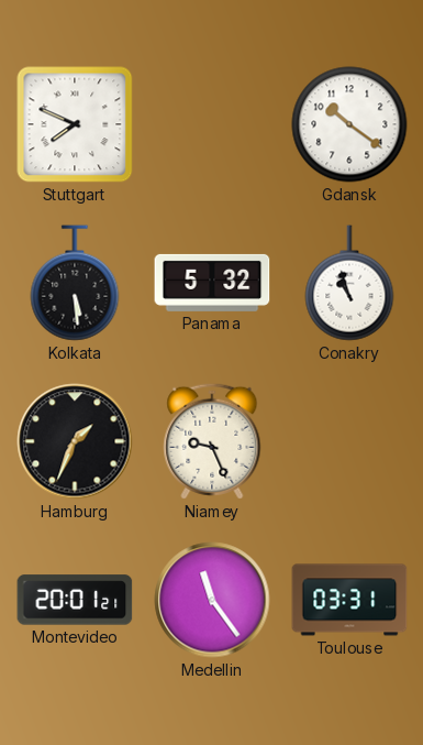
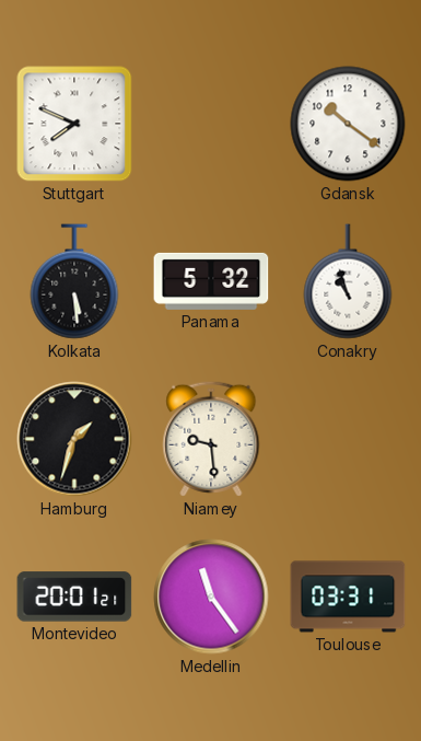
Hamburg: 1:34 -> 1:33 (74, 439)
Niamey: 9:26 -> 9:29 (211, 439)
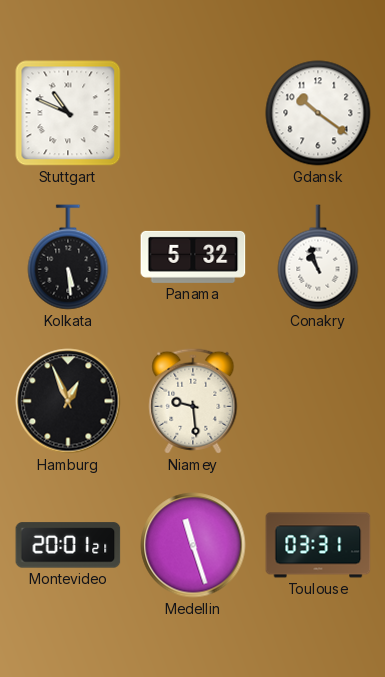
Stuttgart: 7:49 -> 10:49 (68, 113)
Hamburg: 1:33 -> 12:56 (68, 401)
Medellin: 11:24 -> 11:27 (193, 545)
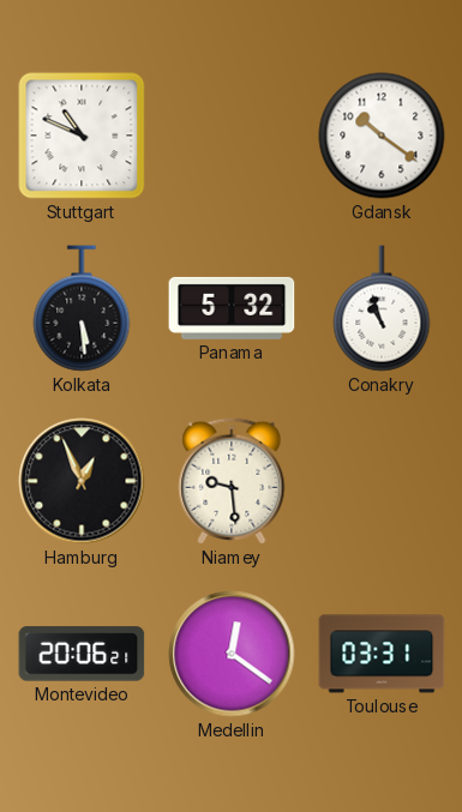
Montevideo: 20:01 -> 20:06 (82, 654)
Medellin: 11:27 -> 12:21 (232, 654)
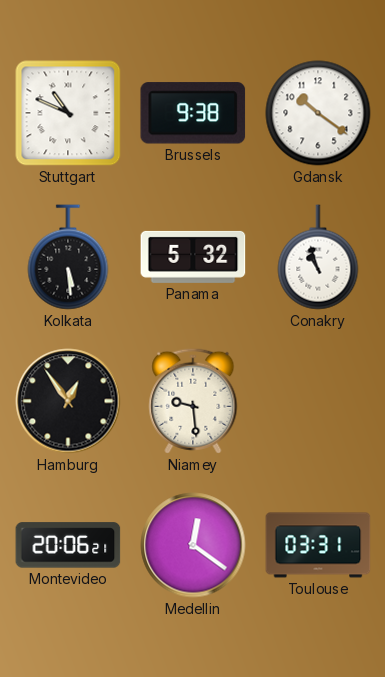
Brussels: none -> 9:38 (193, 113)
Hamburg: 12:56 -> 12:54 (68, 401)
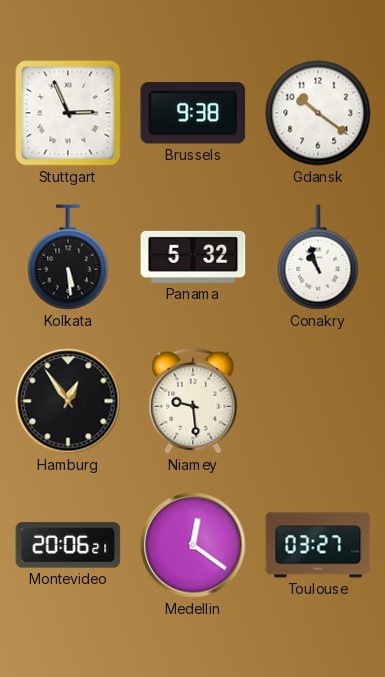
Stuttgart: 10:49 -> 2:56 (68, 113)
Toulouse: 03:31 -> 03:27 (318, 545)
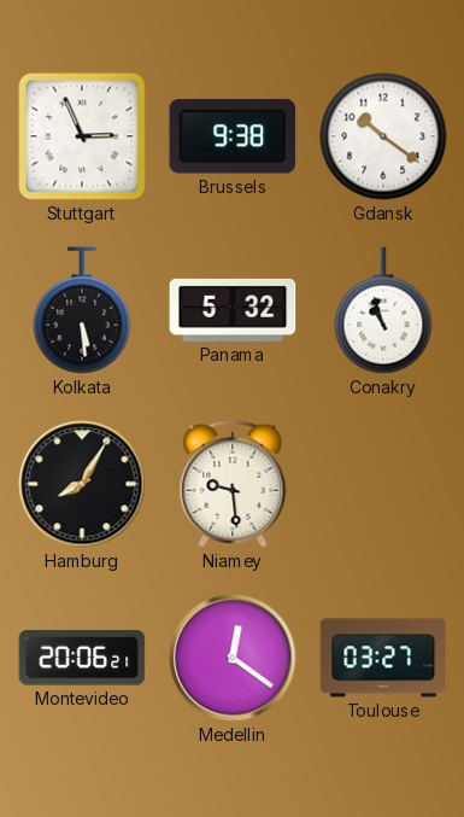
Hamburg: 12:54 -> 8:05 (82, 484)
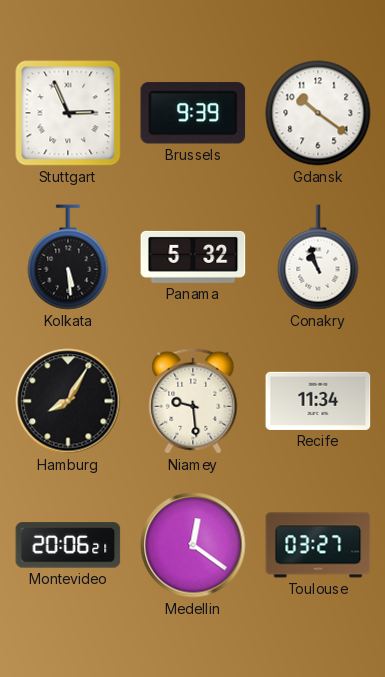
Brussels: 9:38 -> 9:39 (193, 113)
Recife: none -> 11:34 (318, 401)
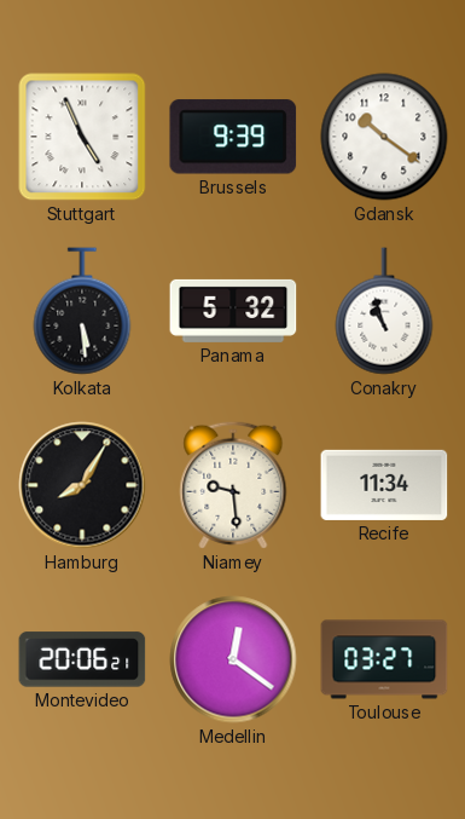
Stuttgart: 2:56 -> 4:56 (82, 137)
